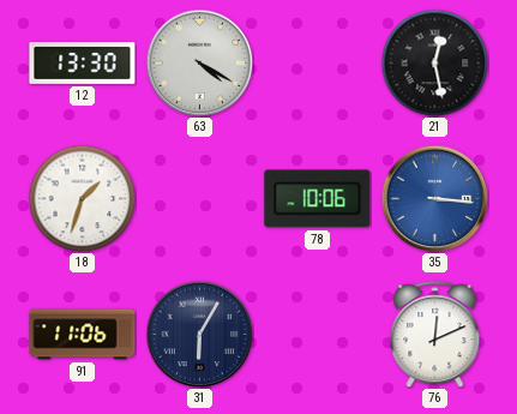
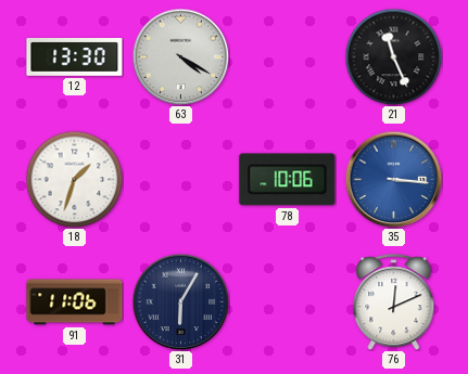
21: 12:28 -> 11:26 (393, 56)
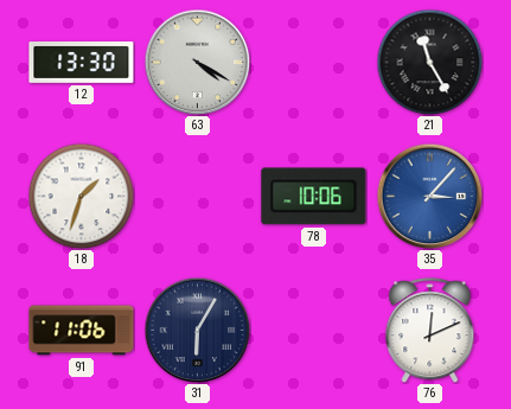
21: 11:26 -> 11:25 (429, 62)
35: 3:16 -> 3:07 (429, 196)
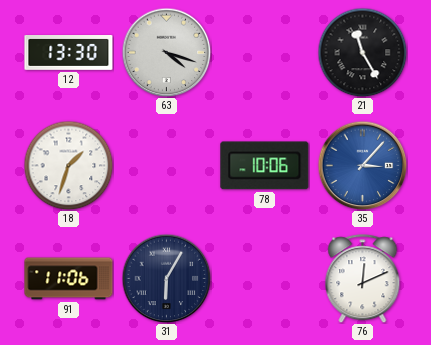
63: 4:20 -> 4:18 (166, 52)
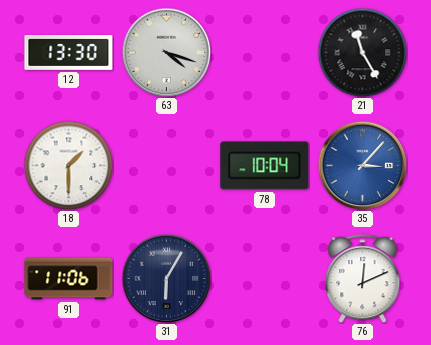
18: 1:33 -> 1:30 (68, 165)
78: 10:06 -> 10:04 (265, 166)
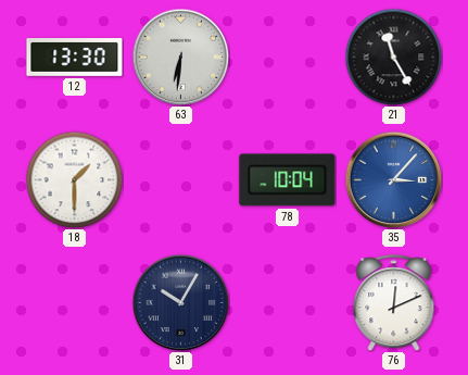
63: 4:18 -> 6:31 (180, 57)
91: 11:06 -> none (69, 279)
31: 6:05 -> 10:05 (180, 302)
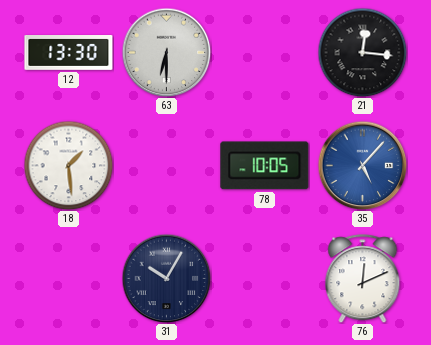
63: 6:31 -> 6:30 (166, 52)
21: 11:25 -> 12:16 (362, 52)
18: 1:30 -> 1:29 (68, 165)
78: 10:04 -> 10:05 (265, 166)
35: 3:07 -> 5:07 (362, 165)
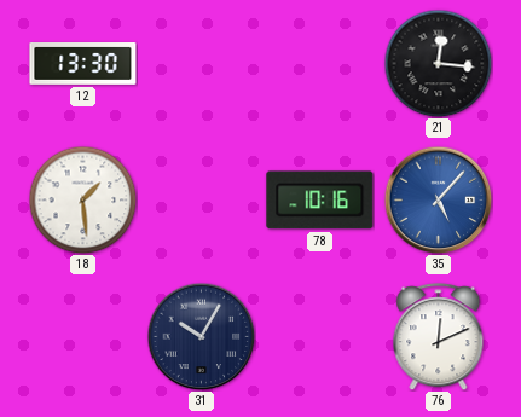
63: 6:30 -> none (166, 52)
78: 10:05 -> 10:16 (320, 201)
